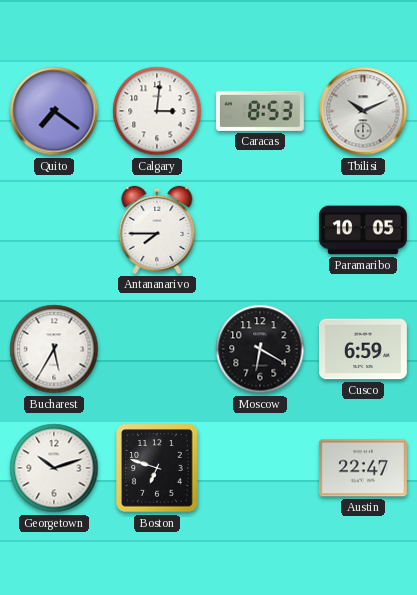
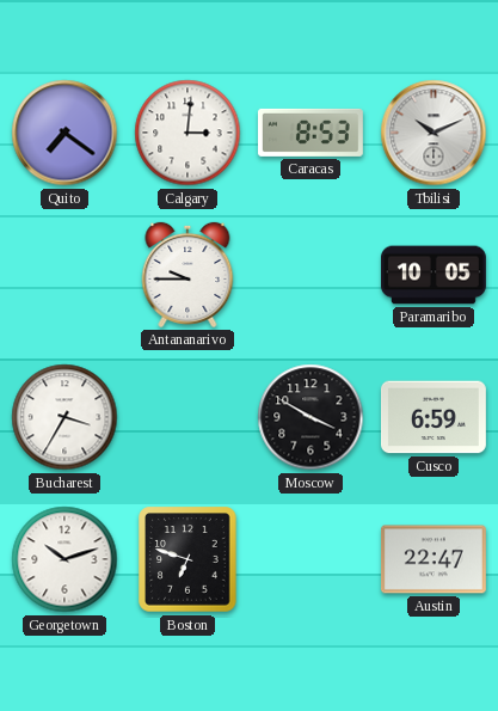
Antananarivo: 7:45 -> 9:45 (187, 275)
Bucharest: 5:35 -> 3:35 (64, 417)
Moscow: 6:20 -> 3:50 (311, 417)
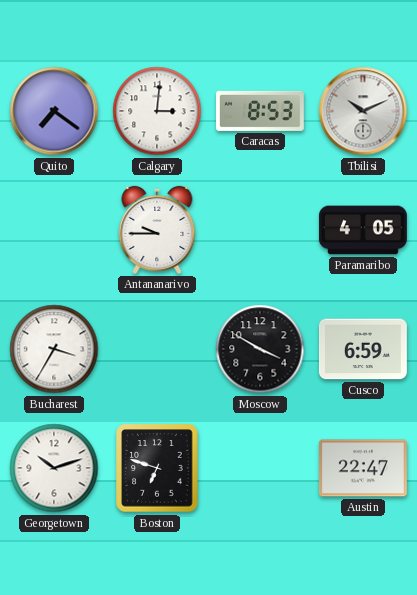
Paramaribo: 10:05 -> 4:05 (363, 230)
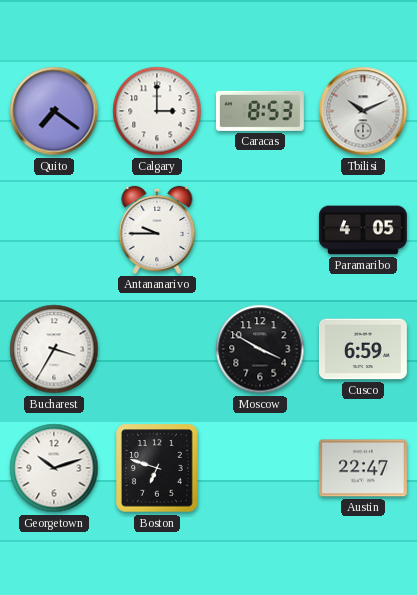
Calgary: 3:01 -> 3:00 (157, 111)
